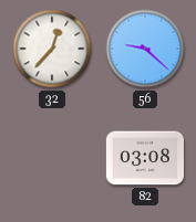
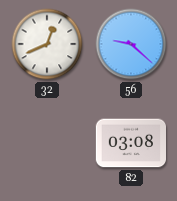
32: 12:37 -> 12:41 (47, 44)
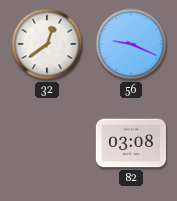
32: 12:41 -> 12:39 (47, 44)
56: 9:22 -> 9:19 (131, 44)
